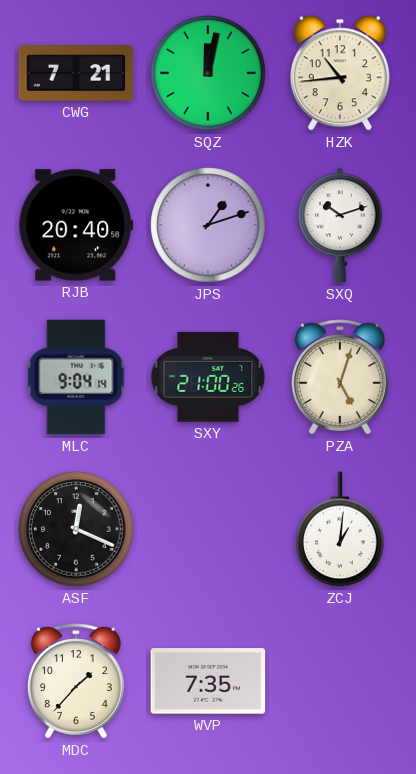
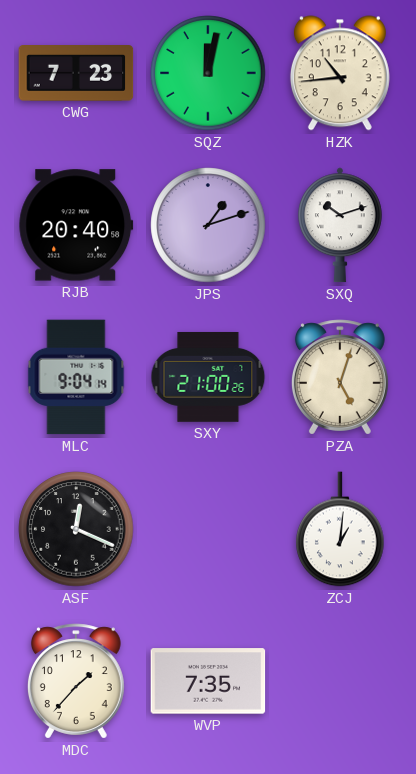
CWG: 7:21 -> 7:23 (76, 74)
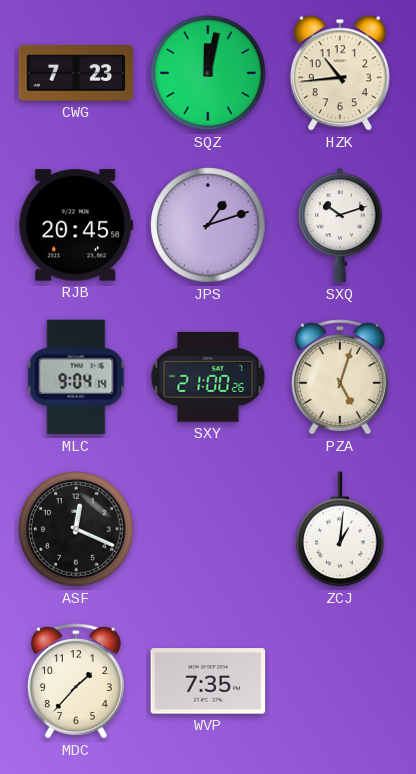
RJB: 20:40 -> 20:45 (76, 225)
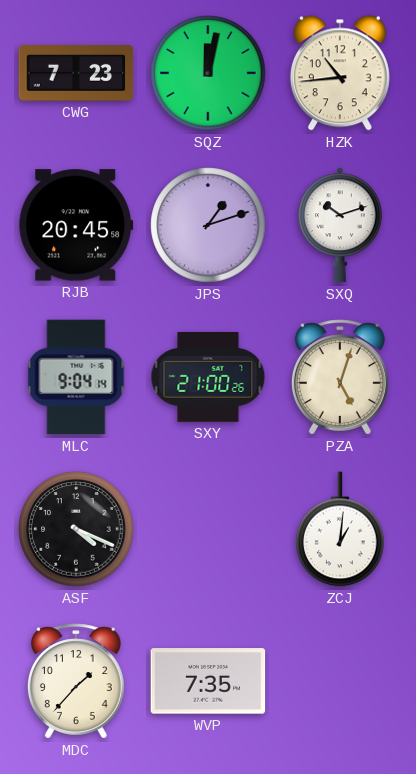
ASF: 12:19 -> 4:19 (76, 529)
